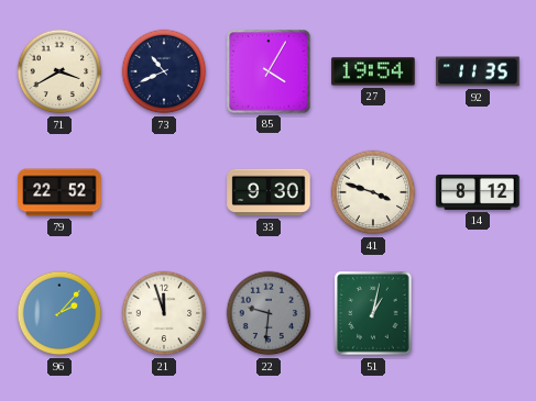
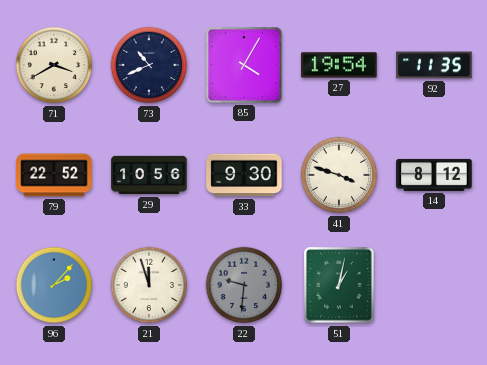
29: none -> 10:56 (149, 175)
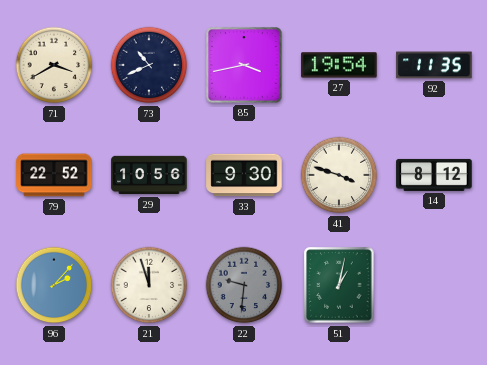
85: 4:05 -> 3:43 (244, 65)
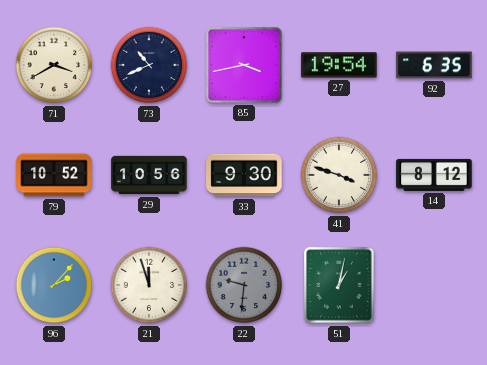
92: 11:35 -> 6:35 (434, 65)
79: 22:52 -> 10:52 (54, 175)
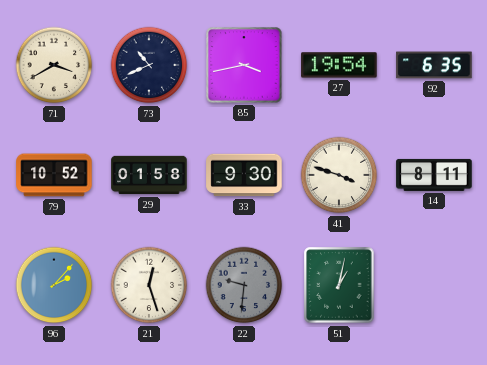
29: 10:56 -> 01:58 (149, 175)
14: 8:12 -> 8:11 (434, 175)
21: 11:57 -> 12:27 (149, 285)
